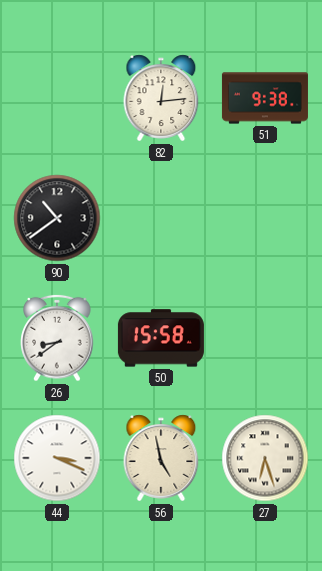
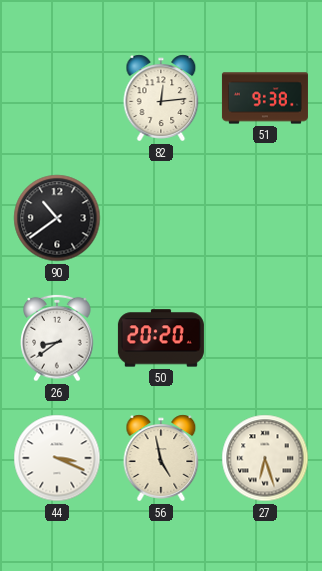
50: 15:58 -> 20:20 (161, 338)
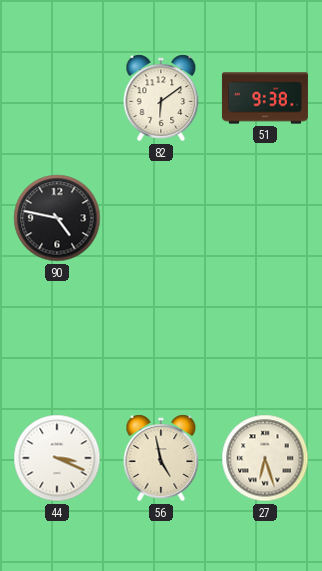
82: 12:14 -> 6:09 (161, 98)
90: 10:39 -> 4:47 (57, 218)
26: 8:39 -> none (57, 338)
50: 20:20 -> none (161, 338)
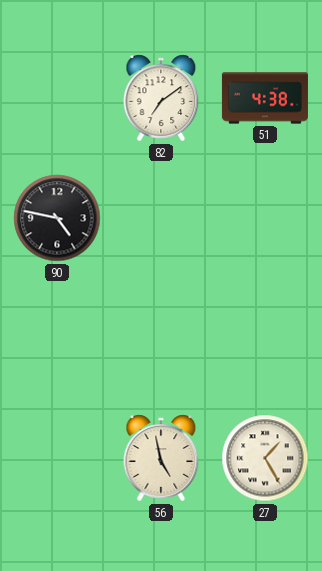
82: 6:09 -> 7:09 (161, 98)
51: 9:38 -> 4:38 (265, 98)
44: 3:19 -> none (57, 458)
27: 6:27 -> 1:25 (265, 458)
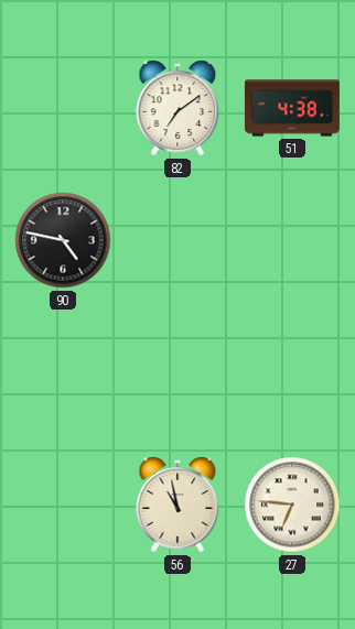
56: 4:58 -> 10:58 (177, 505)
27: 1:25 -> 6:46 (292, 505)
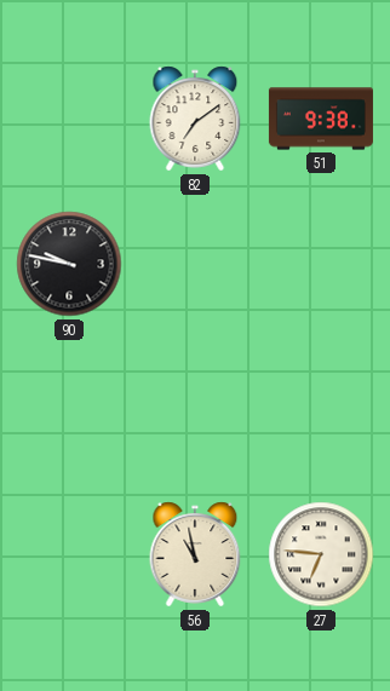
51: 4:38 -> 9:38 (321, 119)
90: 4:47 -> 9:47 (69, 264)
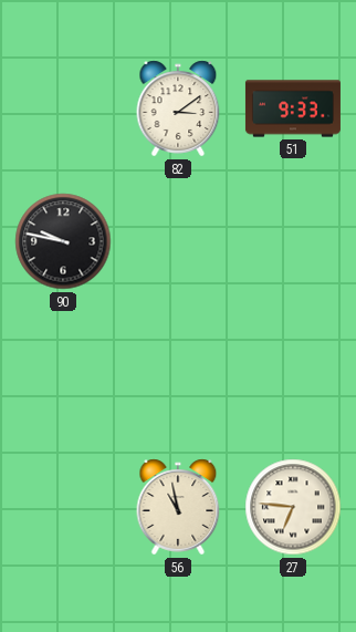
82: 7:09 -> 3:09 (178, 108)
51: 9:38 -> 9:33 (293, 108)
